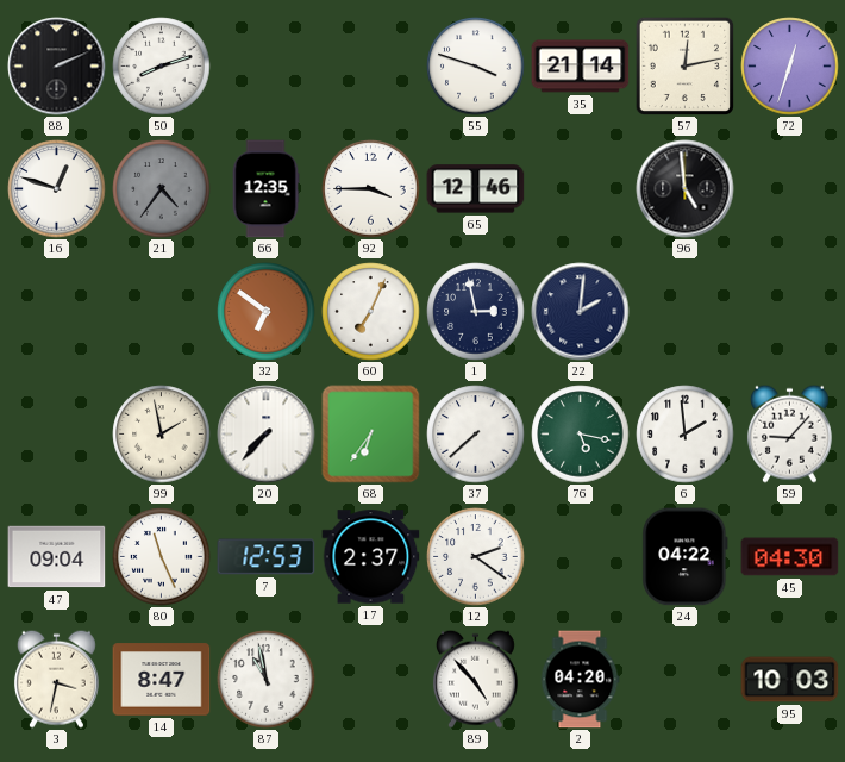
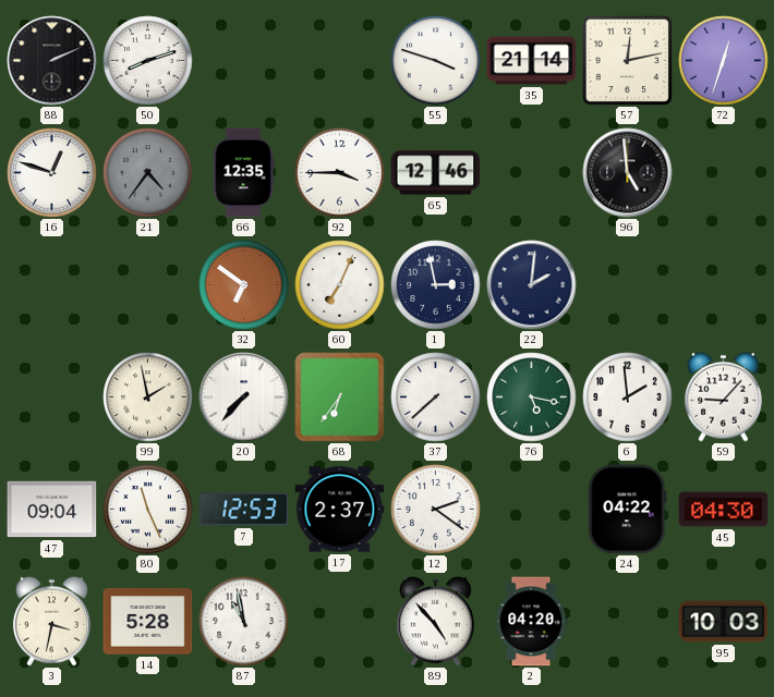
14: 8:47 -> 5:28 (148, 622)
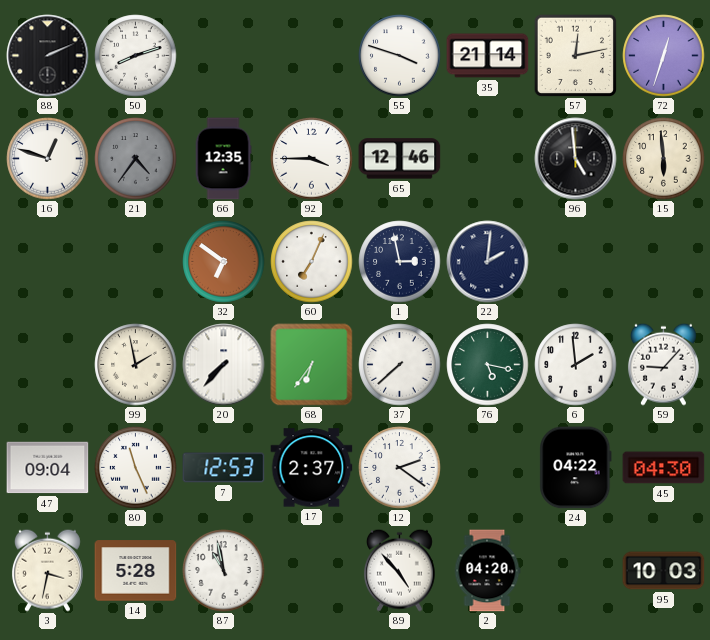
15: none -> 5:59 (664, 159)
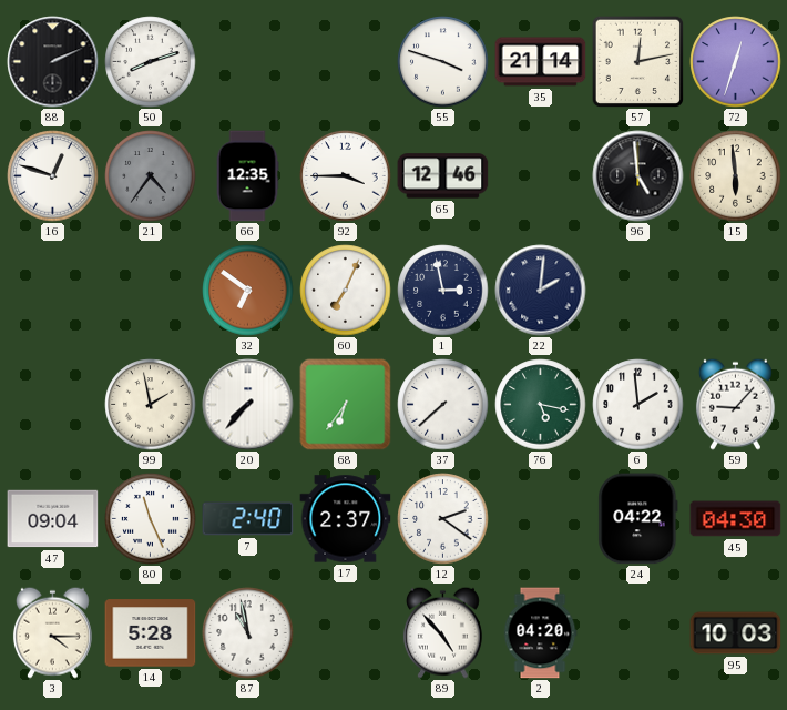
7: 12:53 -> 2:40 (248, 519)
3: 3:32 -> 4:15 (52, 632)
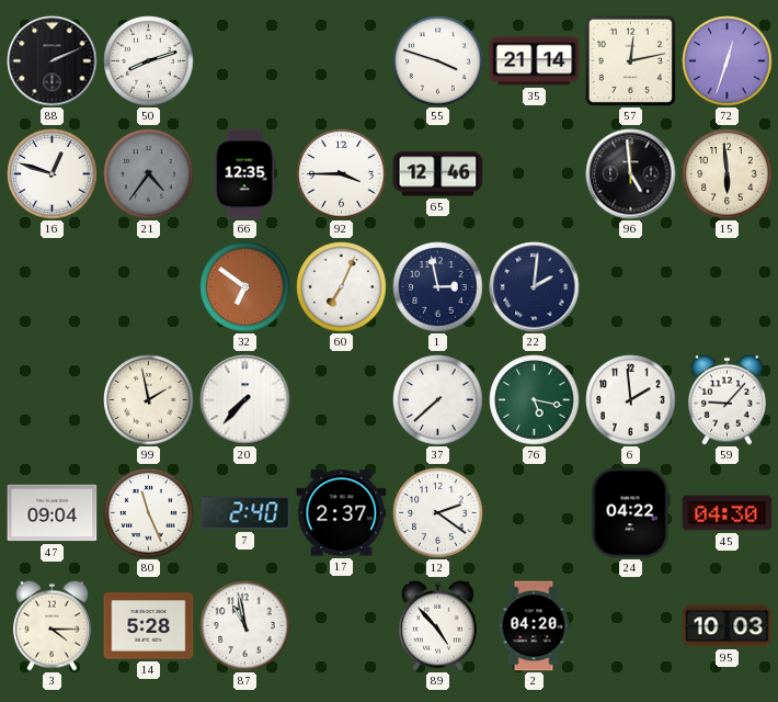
68: 6:36 -> none (346, 405)
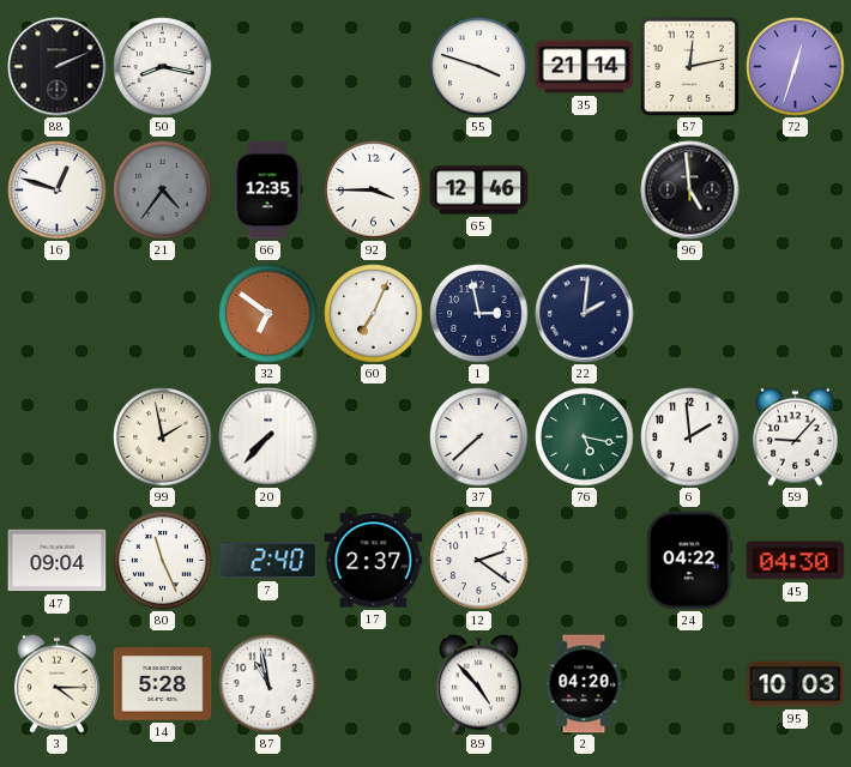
50: 8:12 -> 8:17 (163, 67)
15: 5:59 -> none (728, 174)
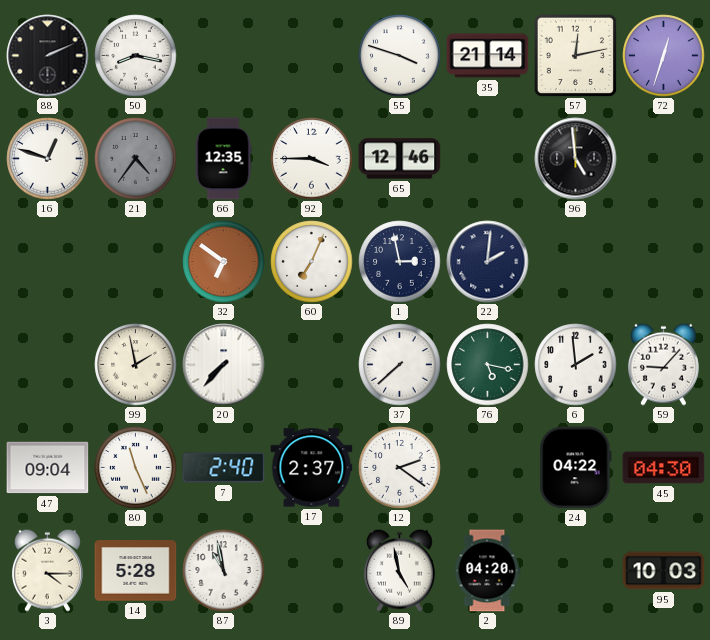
89: 4:53 -> 4:58 (399, 570)
